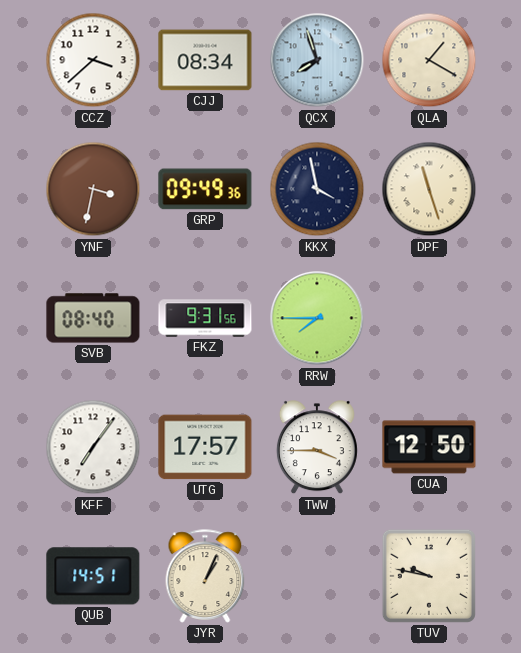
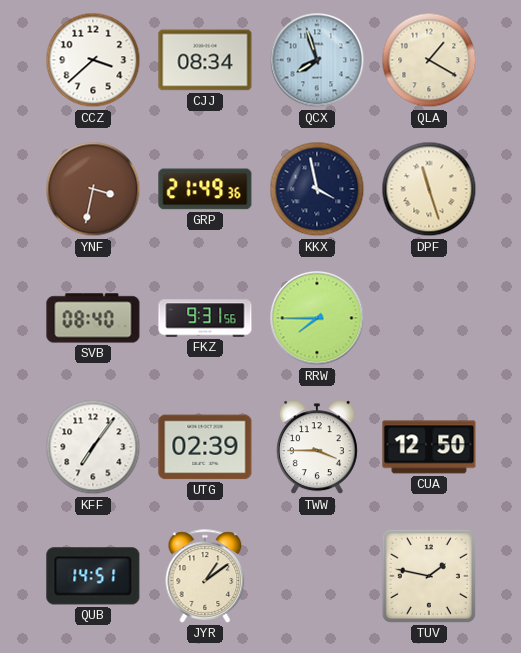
GRP: 09:49 -> 21:49 (205, 189)
UTG: 17:57 -> 02:39 (205, 447)
JYR: 1:04 -> 1:09 (205, 576)
TUV: 9:47 -> 1:47 (429, 576)
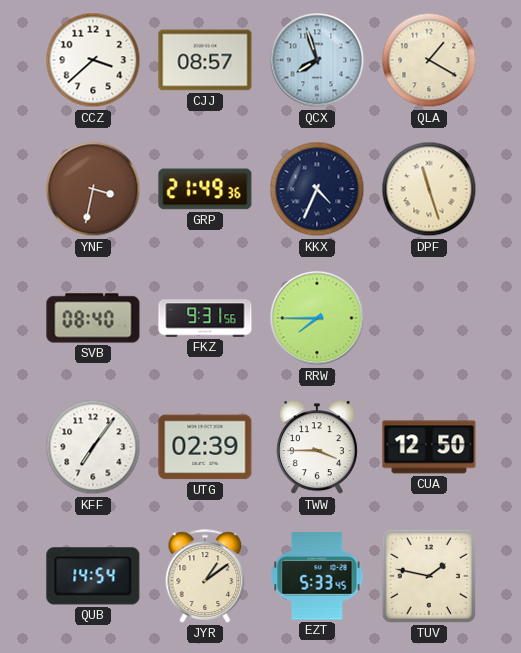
CJJ: 08:34 -> 08:57 (205, 60)
KKX: 3:58 -> 4:34 (317, 189)
QUB: 14:51 -> 14:54 (93, 576)
EZT: none -> 5:33 (317, 576)
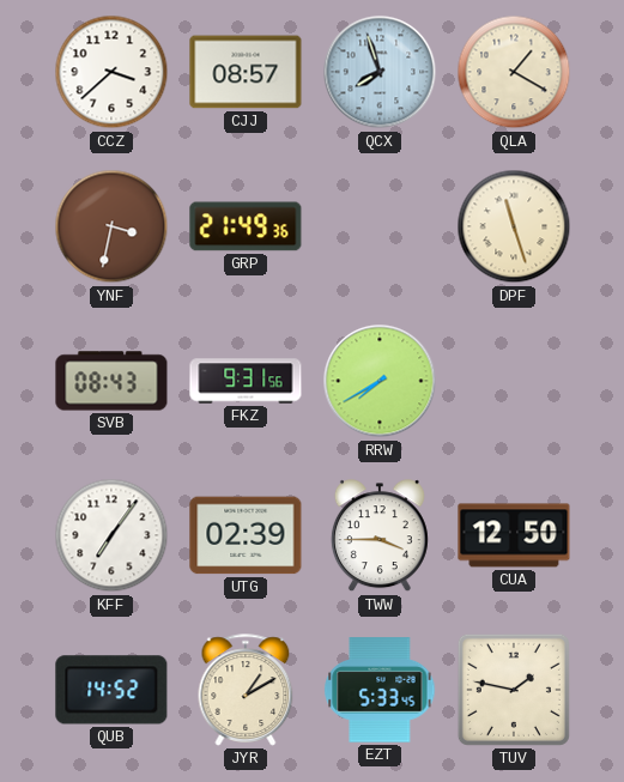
KKX: 4:34 -> none (317, 189)
SVB: 08:40 -> 08:43 (111, 381)
RRW: 7:45 -> 7:40 (380, 381)
QUB: 14:54 -> 14:52 (111, 690)
JYR: 1:09 -> 1:10 (246, 690)
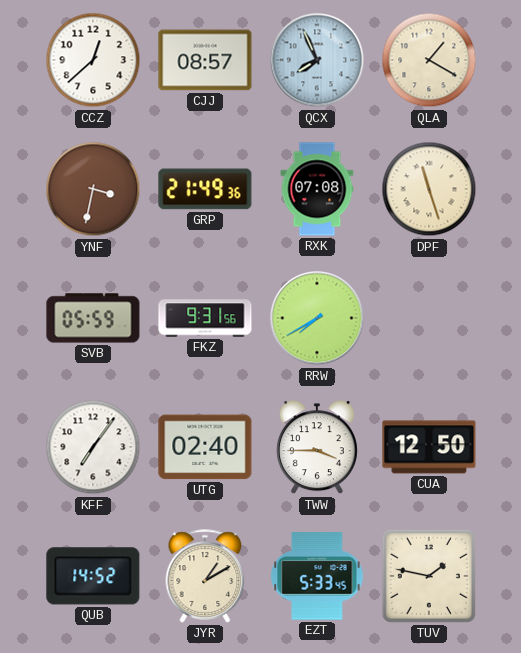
CCZ: 3:38 -> 12:38 (93, 60)
QCX: 7:57 -> 7:56 (317, 60)
RXK: none -> 07:08 (317, 189)
SVB: 08:43 -> 05:59 (93, 318)
UTG: 02:39 -> 02:40 (205, 447)
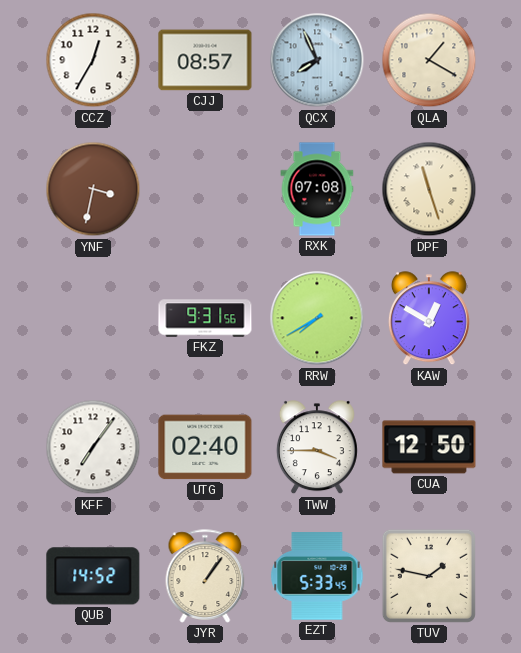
CCZ: 12:38 -> 12:35 (93, 60)
GRP: 21:49 -> none (205, 189)
SVB: 05:59 -> none (93, 318)
KAW: none -> 12:50 (429, 319)
JYR: 1:10 -> 1:06 (205, 576)
